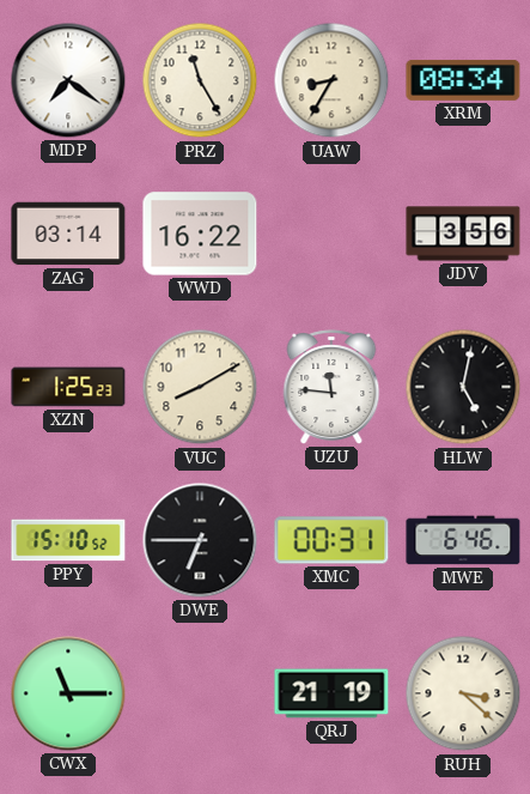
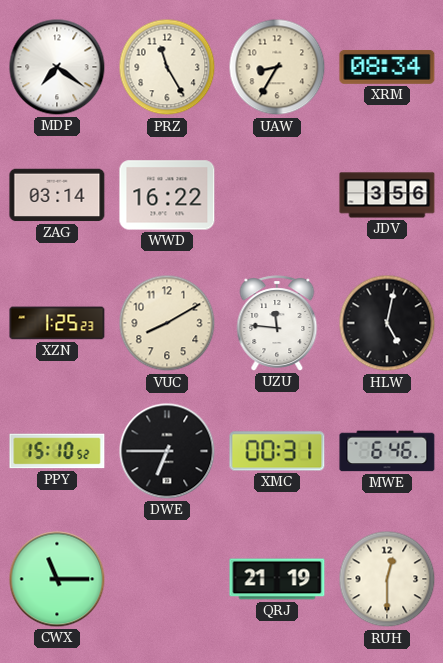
RUH: 3:22 -> 12:30 (387, 579)
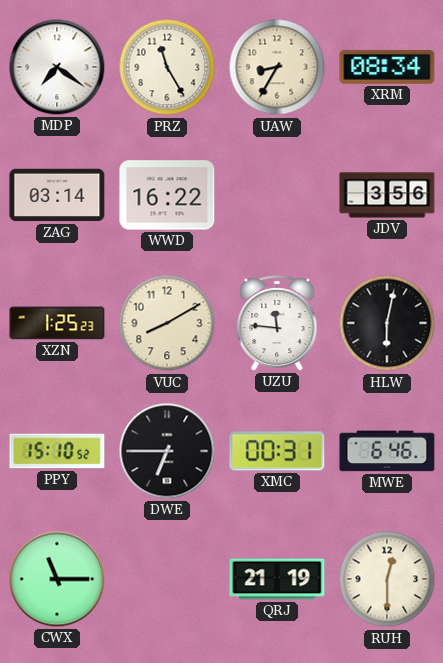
HLW: 5:02 -> 6:02 (387, 323)
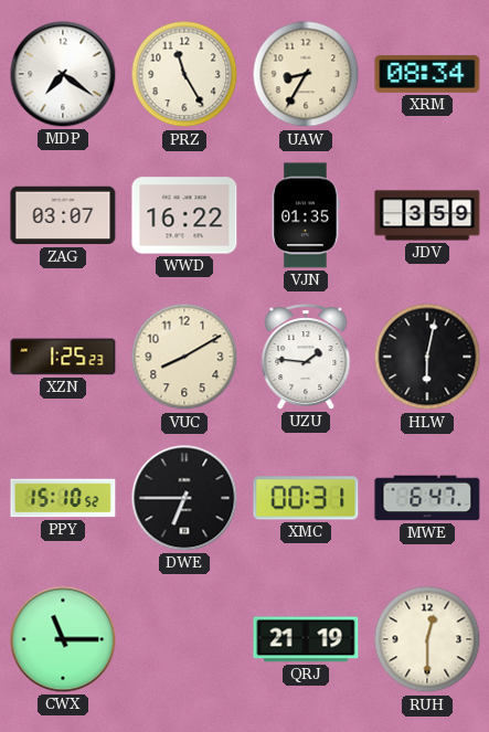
ZAG: 03:14 -> 03:07 (63, 215)
VJN: none -> 01:35 (307, 215)
JDV: 3:56 -> 3:59 (427, 215)
UZU: 11:46 -> 1:46 (306, 357)
MWE: 6:46 -> 6:47 (427, 498)
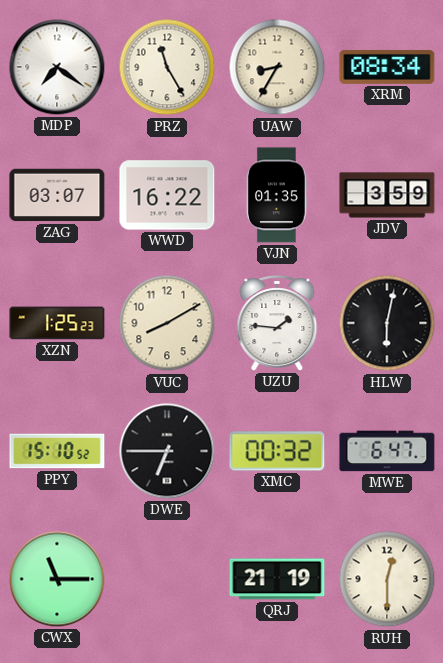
XMC: 00:31 -> 00:32 (277, 451)
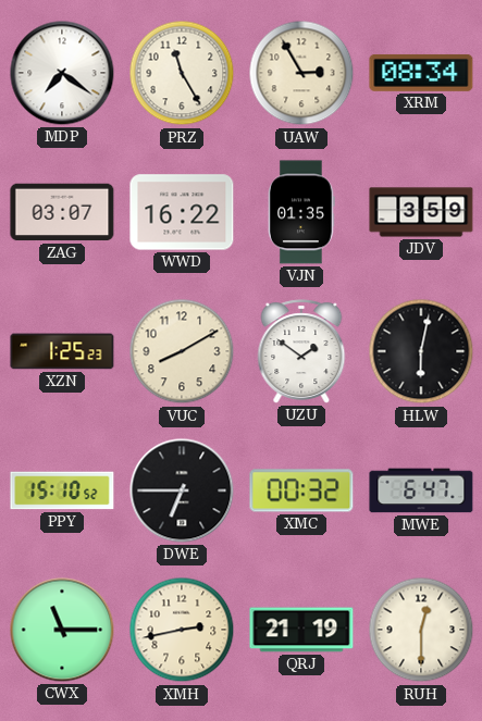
UAW: 8:35 -> 2:55 (301, 73)
UZU: 1:46 -> 1:51 (301, 351)
XMH: none -> 2:43 (182, 630)
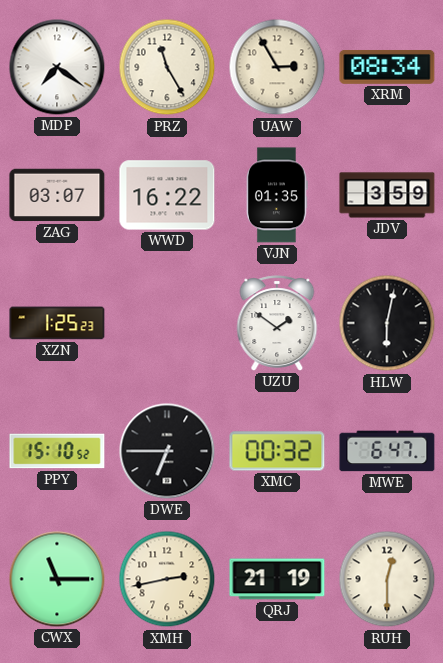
VUC: 8:10 -> none (182, 351)
